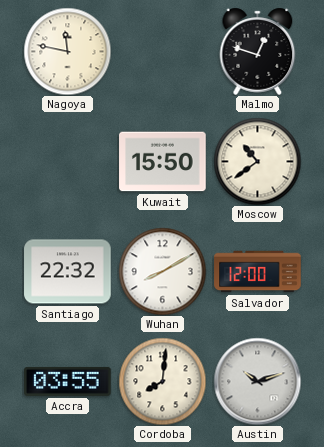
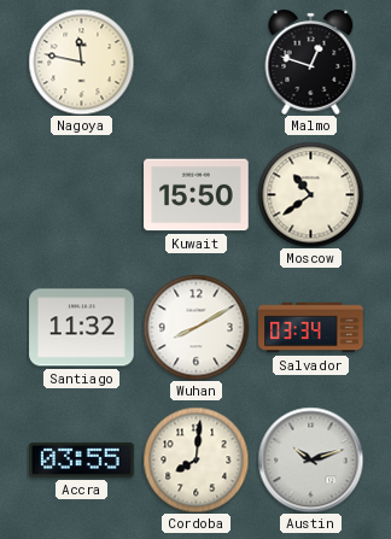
Santiago: 22:32 -> 11:32 (82, 328)
Salvador: 12:00 -> 03:34 (311, 328)
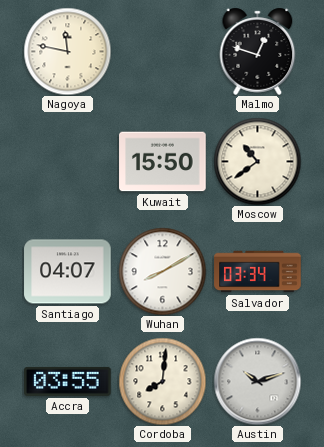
Santiago: 11:32 -> 04:07 (68, 272)
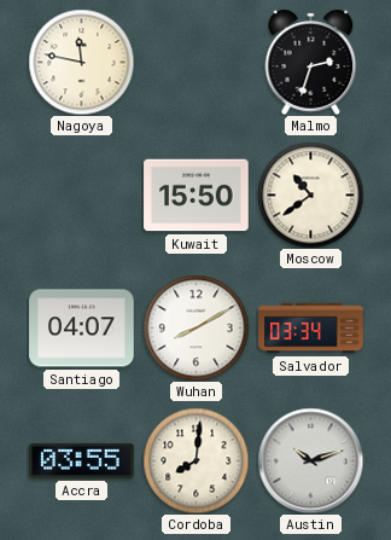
Malmo: 12:48 -> 2:33 (311, 62)
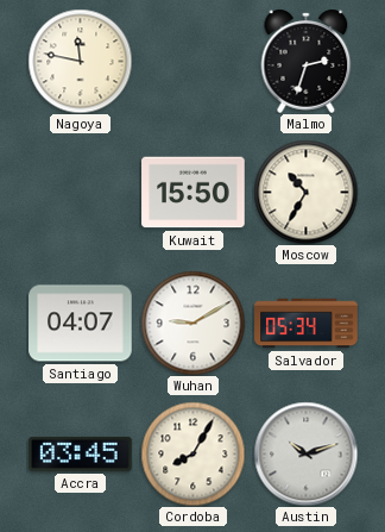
Moscow: 10:39 -> 10:35 (305, 192)
Wuhan: 8:10 -> 9:10 (192, 323)
Salvador: 03:34 -> 05:34 (307, 324)
Accra: 03:55 -> 03:45 (81, 453)
Cordoba: 8:01 -> 8:05 (192, 453)
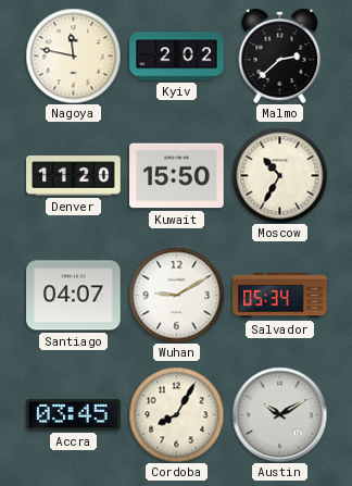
Kyiv: none -> 2:02 (177, 57)
Malmo: 2:33 -> 2:38 (280, 55)
Denver: none -> 11:20 (74, 176)
Austin: 10:12 -> 10:10 (279, 414)
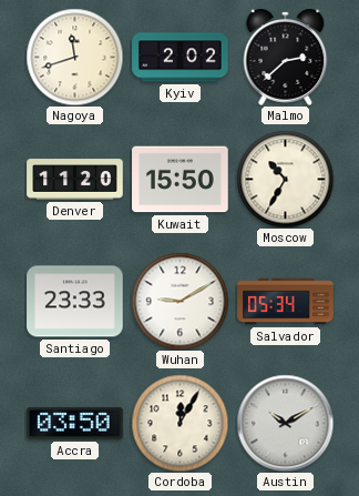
Nagoya: 11:47 -> 11:42 (74, 57)
Santiago: 04:07 -> 23:33 (75, 302)
Accra: 03:45 -> 03:50 (75, 423)
Cordoba: 8:05 -> 12:05 (179, 423)
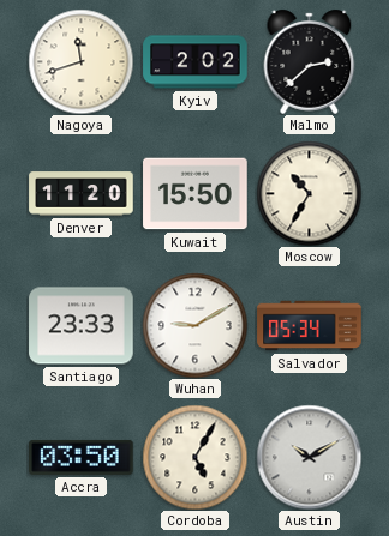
Cordoba: 12:05 -> 5:05 (194, 457)
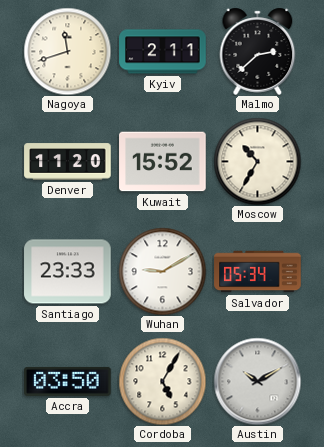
Kyiv: 2:02 -> 2:11 (163, 52)
Kuwait: 15:50 -> 15:52 (163, 162)
